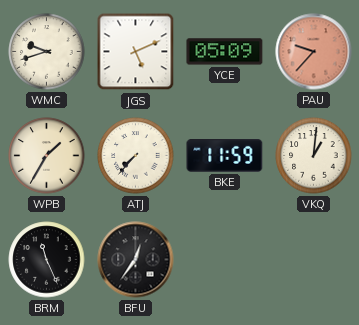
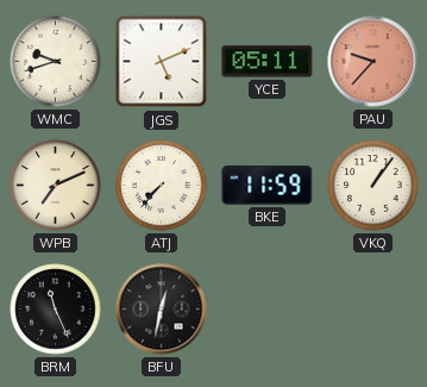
YCE: 05:09 -> 05:11 (268, 62)
WPB: 1:35 -> 7:11 (56, 186)
VKQ: 1:01 -> 1:06 (373, 186)
BFU: 12:36 -> 12:32 (162, 310)
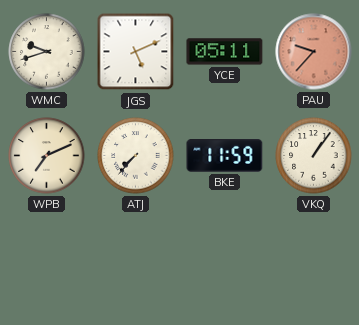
BRM: 11:26 -> none (56, 310)
BFU: 12:32 -> none (162, 310)
